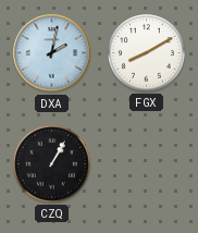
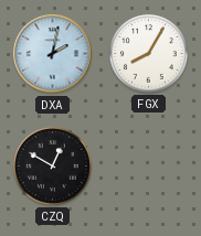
FGX: 8:10 -> 8:05 (149, 54)
CZQ: 1:05 -> 12:50 (53, 167)
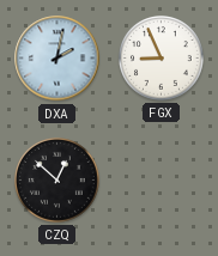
FGX: 8:05 -> 8:56 (162, 59)
CZQ: 12:50 -> 12:52 (57, 181)
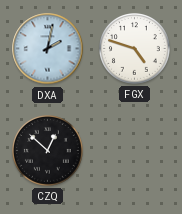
FGX: 8:56 -> 4:48 (135, 49)
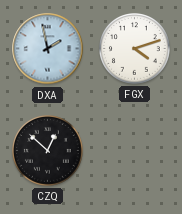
DXA: 2:02 -> 1:58 (48, 49)
FGX: 4:48 -> 4:12 (135, 49)
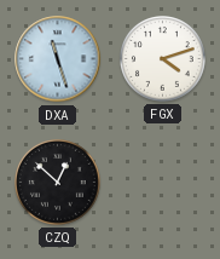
DXA: 1:58 -> 11:27 (58, 59)
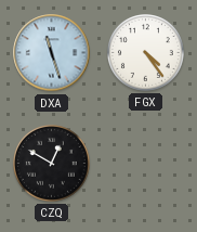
FGX: 4:12 -> 4:24 (146, 53)
CZQ: 12:52 -> 12:50 (52, 164)
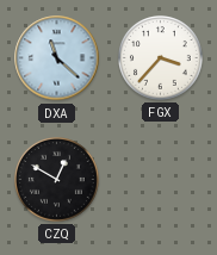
DXA: 11:27 -> 11:22 (57, 58)
FGX: 4:24 -> 3:37 (161, 58)
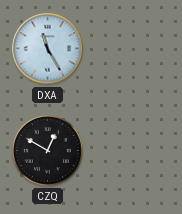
DXA: 11:22 -> 11:25 (48, 49)
FGX: 3:37 -> none (161, 58)
